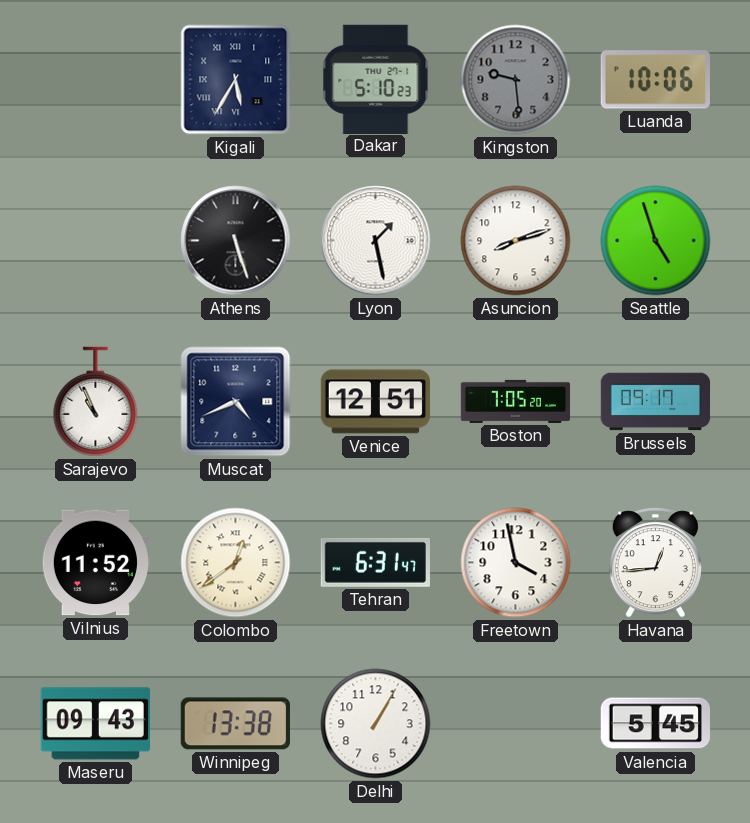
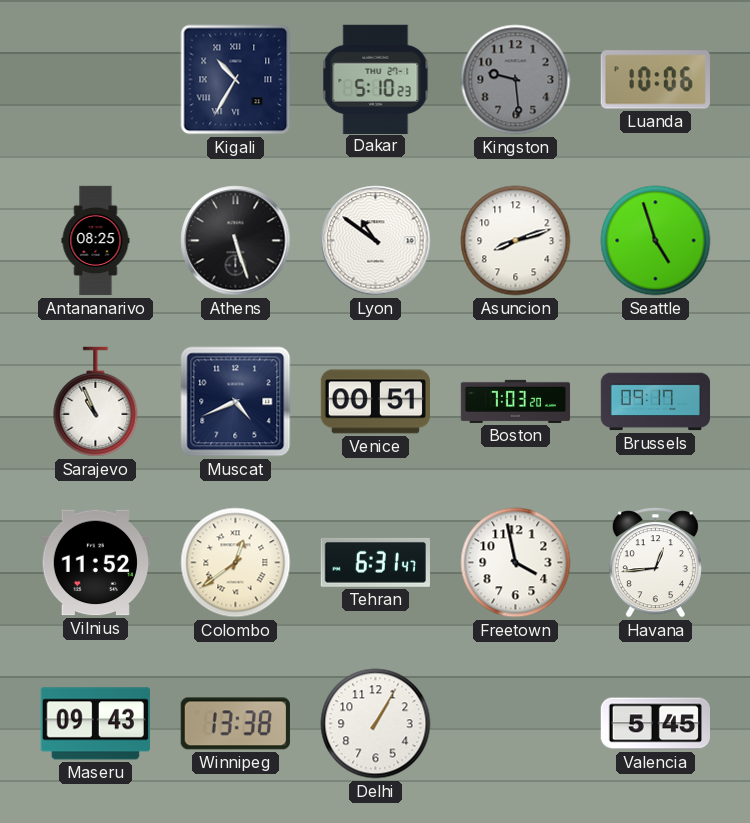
Kigali: 5:35 -> 10:35 (236, 80)
Antananarivo: none -> 08:25 (96, 241)
Lyon: 1:28 -> 10:51 (376, 241)
Venice: 12:51 -> 00:51 (375, 402)
Boston: 7:05 -> 7:03 (516, 401)
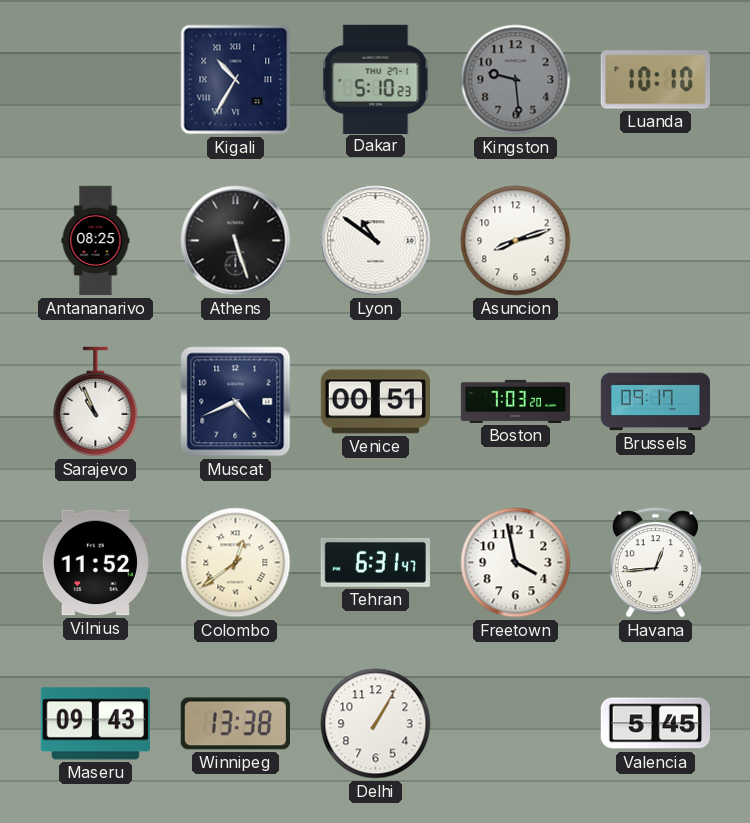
Luanda: 10:06 -> 10:10 (655, 80)
Seattle: 4:57 -> none (656, 241)
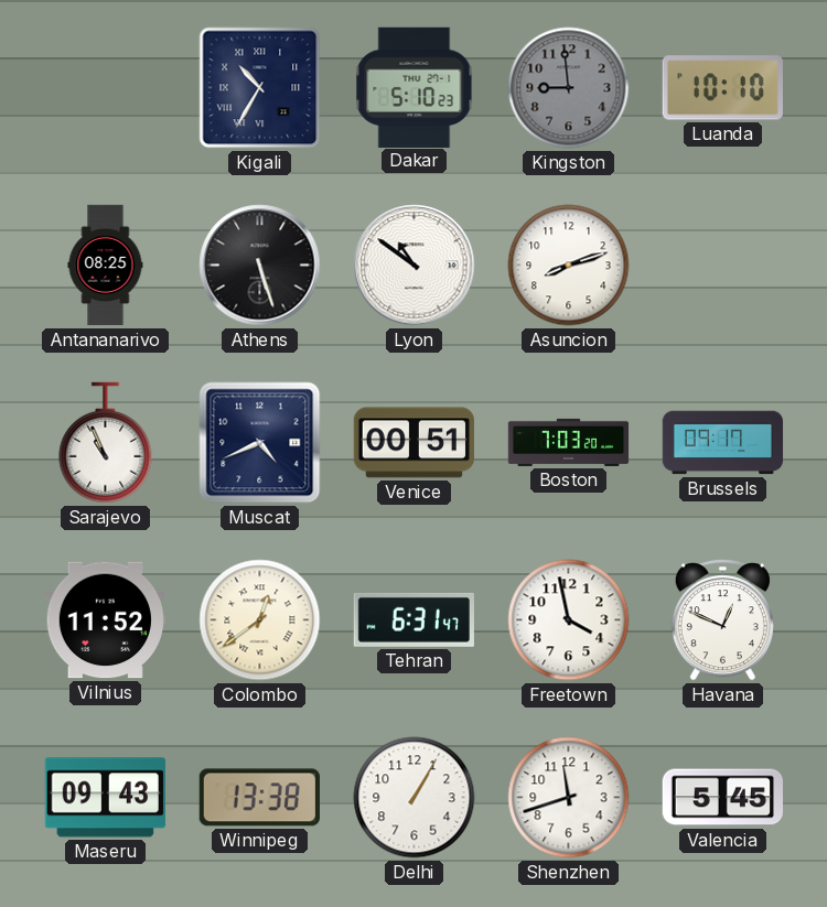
Kingston: 9:29 -> 8:59 (569, 88)
Havana: 12:44 -> 12:49 (722, 620)
Shenzhen: none -> 11:42 (569, 798)
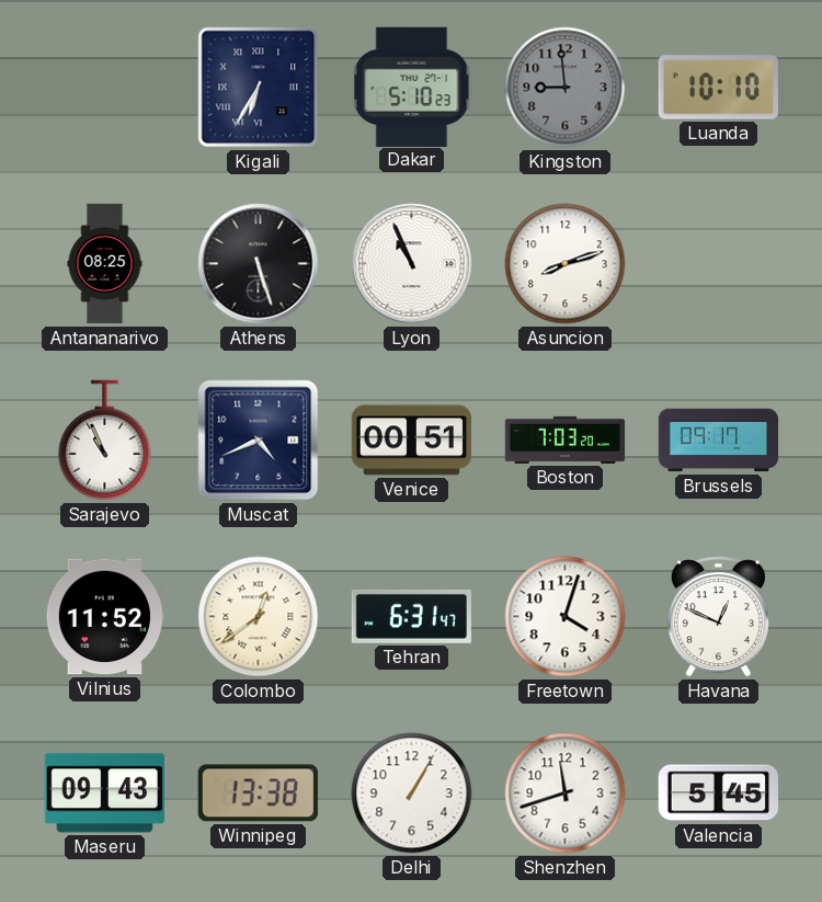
Kigali: 10:35 -> 6:35 (259, 88)
Lyon: 10:51 -> 10:56 (412, 264)
Freetown: 3:58 -> 4:03 (566, 617)
